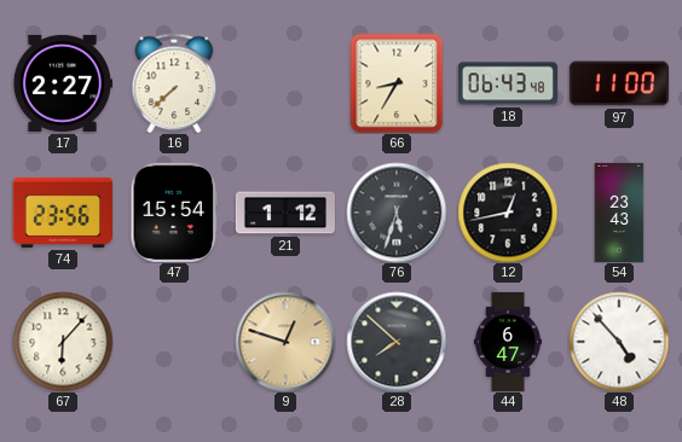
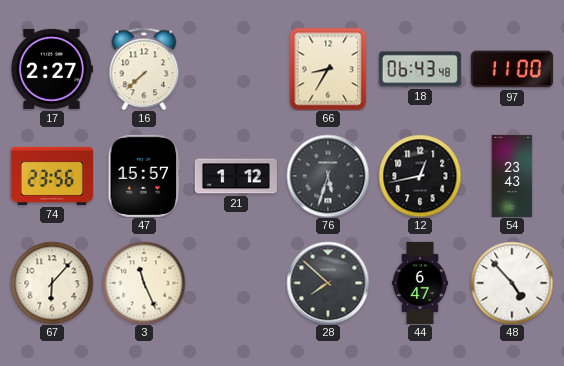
47: 15:54 -> 15:57 (144, 176)
3: none -> 11:26 (144, 283)
9: 12:48 -> none (285, 342)
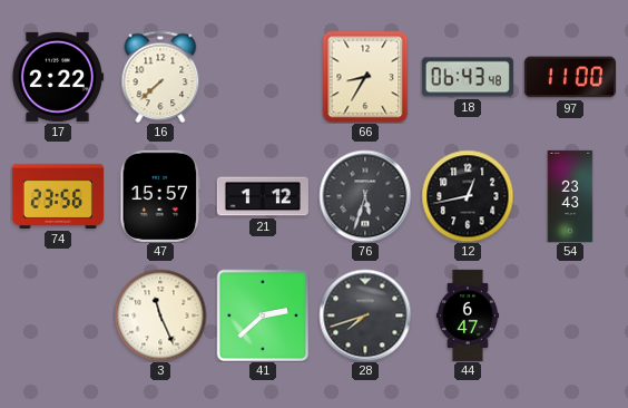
17: 2:27 -> 2:22 (58, 77)
67: 6:07 -> none (52, 283)
41: none -> 2:38 (263, 315)
28: 7:52 -> 7:42 (365, 315)
48: 4:53 -> none (512, 283)
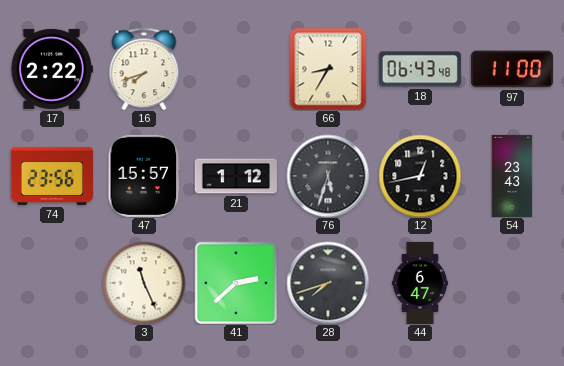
16: 7:38 -> 7:42 (144, 69)
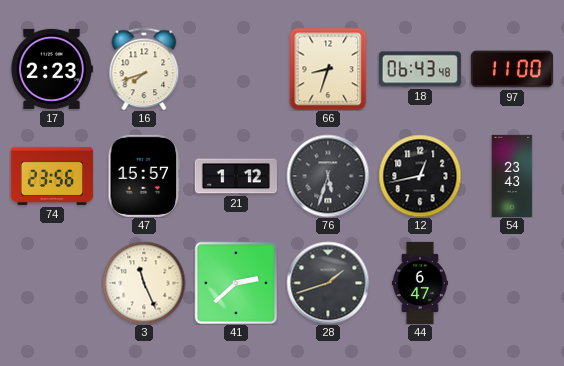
17: 2:22 -> 2:23 (52, 69)
66: 8:35 -> 8:33 (328, 69)
28: 7:42 -> 1:42 (328, 283)
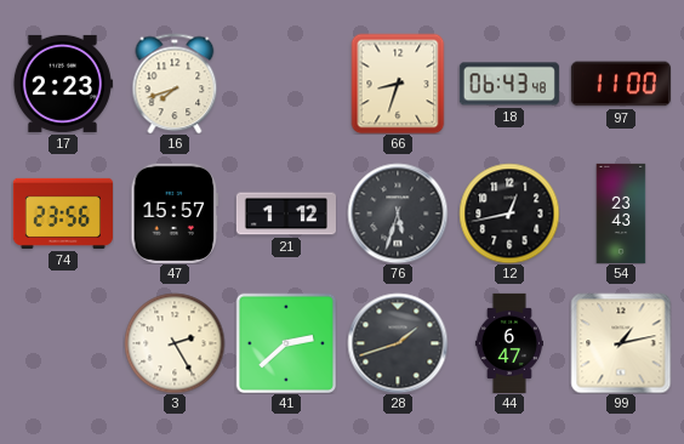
3: 11:26 -> 2:25 (175, 343)
99: none -> 1:13 (621, 343)
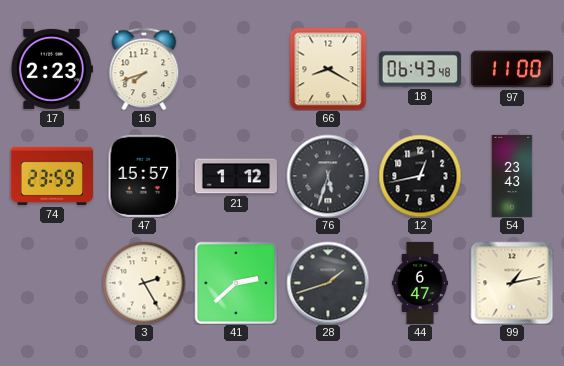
66: 8:33 -> 8:20 (328, 69)
74: 23:56 -> 23:59 (52, 176)
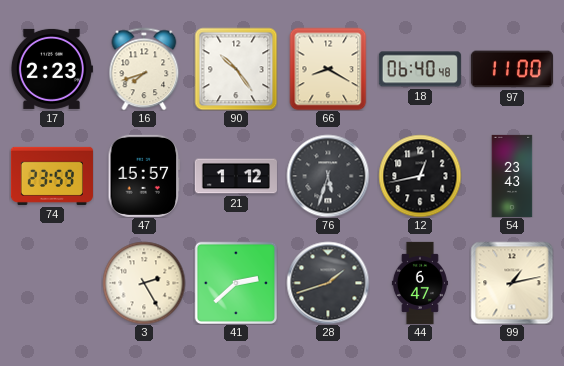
90: none -> 10:24 (236, 69)
18: 06:43 -> 06:40 (420, 69)
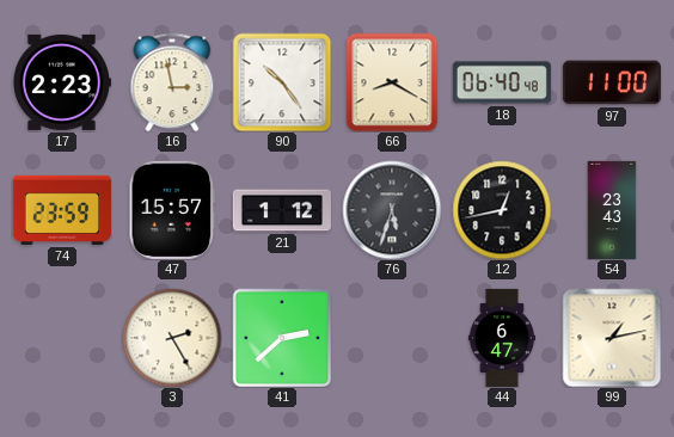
16: 7:42 -> 2:58 (172, 82)
28: 1:42 -> none (328, 283)
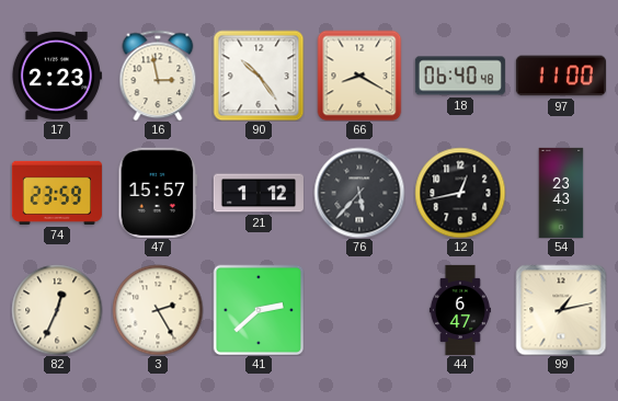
76: 5:33 -> 5:37 (359, 193)
82: none -> 12:34 (57, 310)
